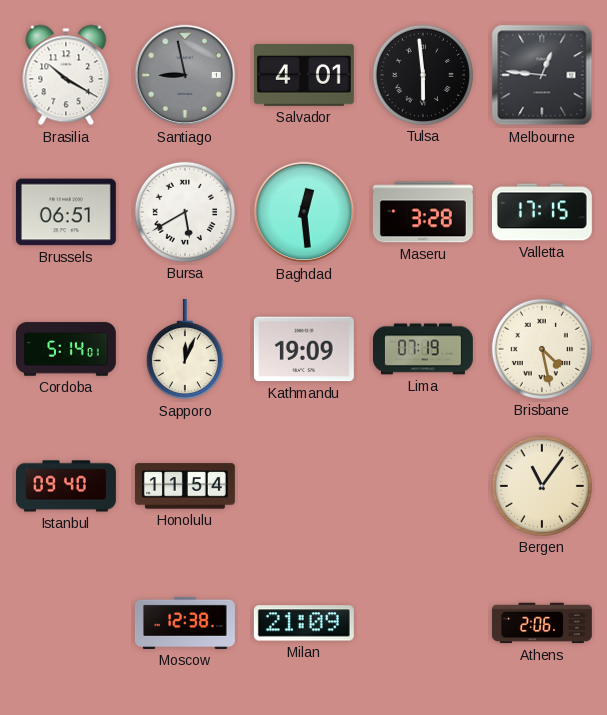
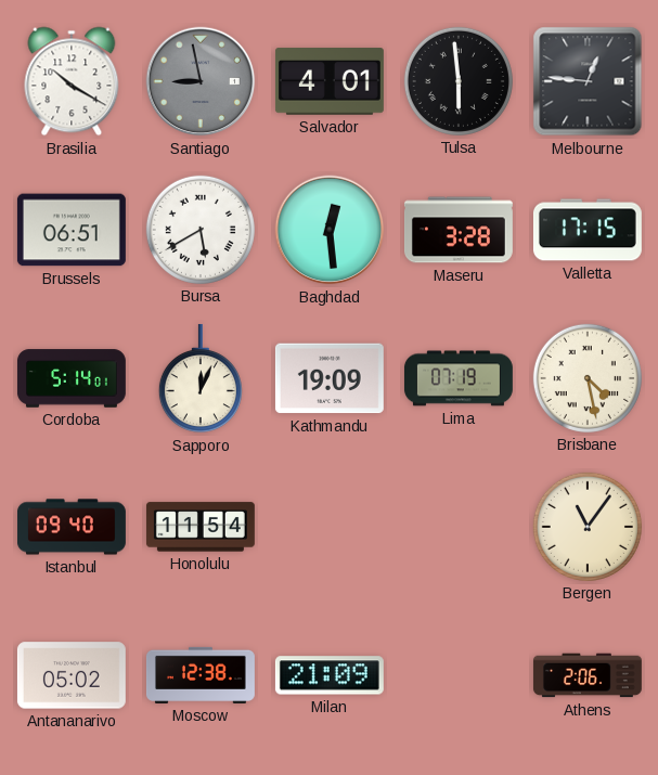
Antananarivo: none -> 05:02 (72, 675)
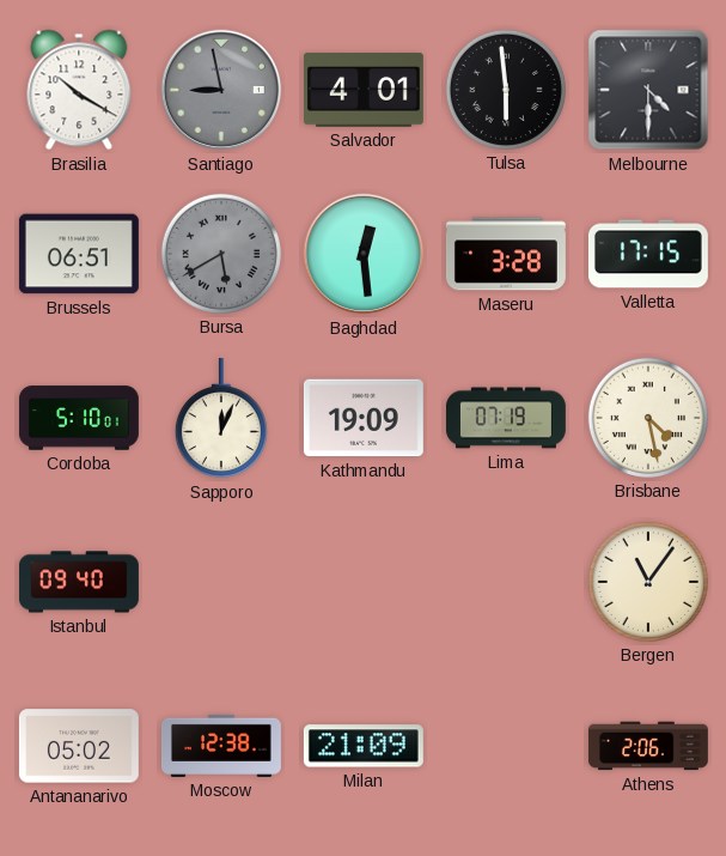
Melbourne: 12:46 -> 4:30 (648, 90)
Bursa dial: white -> grey (221, 254)
Cordoba: 5:14 -> 5:10 (79, 418)
Honolulu: 11:54 -> none (201, 527)
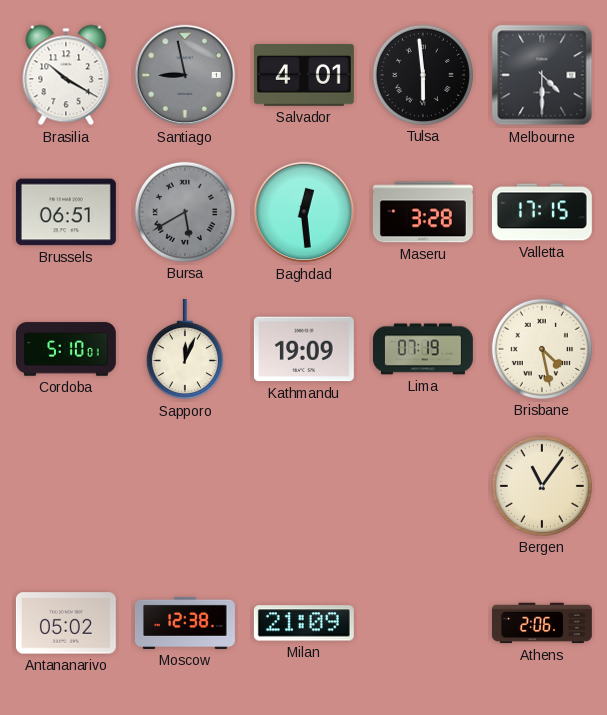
Istanbul: 09:40 -> none (80, 582)
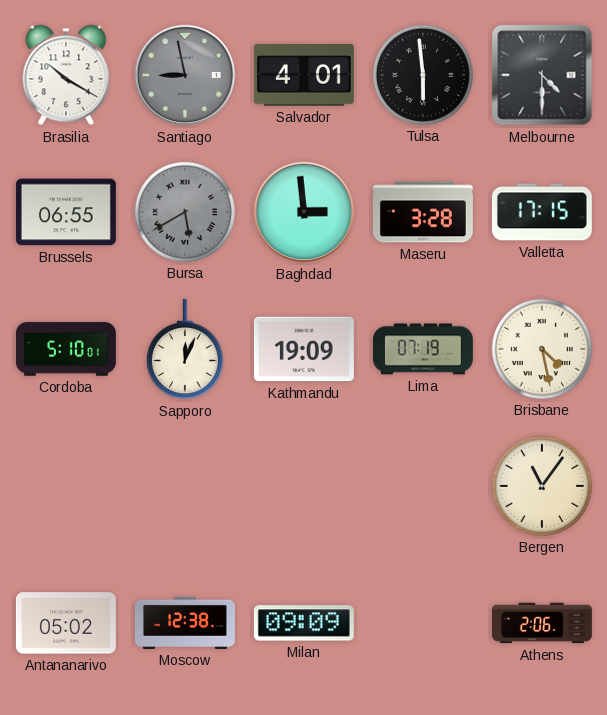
Brussels: 06:51 -> 06:55 (66, 212)
Baghdad: 12:29 -> 2:59 (304, 212)
Milan: 21:09 -> 09:09 (304, 623)
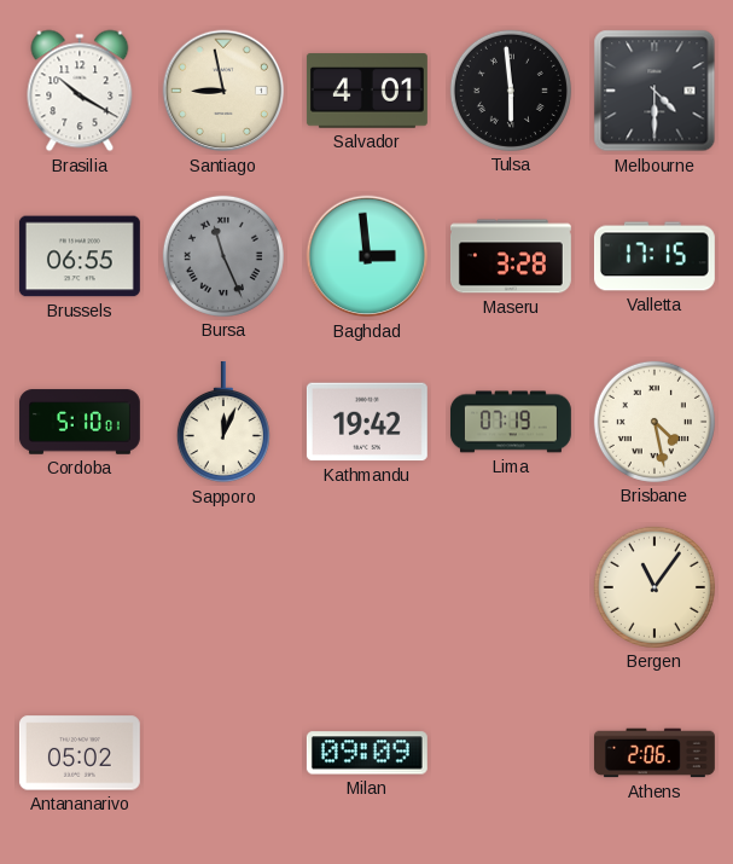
Santiago dial: grey -> cream (223, 91)
Bursa: 5:40 -> 11:26 (223, 256)
Kathmandu: 19:09 -> 19:42 (367, 422)
Moscow: 12:38 -> none (185, 623)
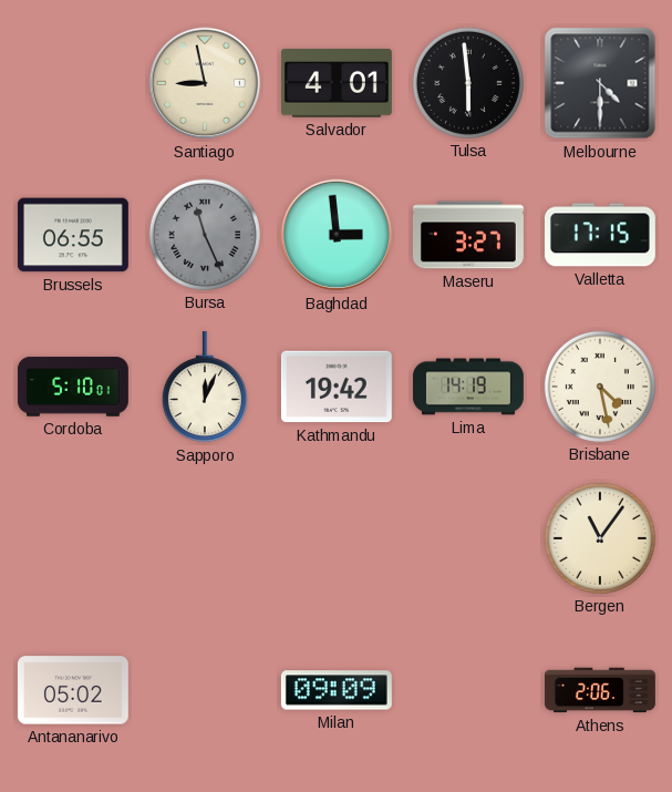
Brasilia: 10:20 -> none (80, 91)
Maseru: 3:28 -> 3:27 (468, 235)
Lima: 07:19 -> 14:19 (468, 387)
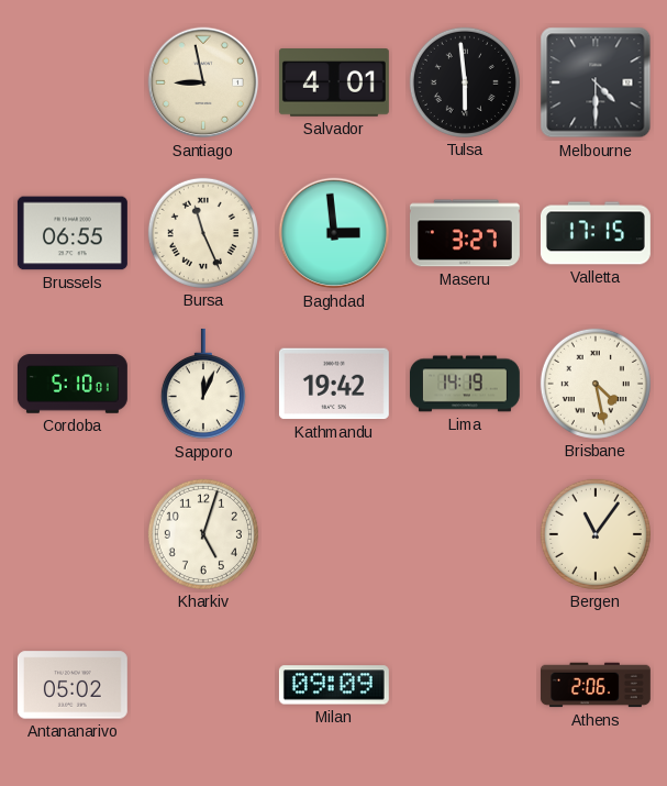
Bursa dial: grey -> cream (203, 233)
Kharkiv: none -> 5:03 (203, 534)
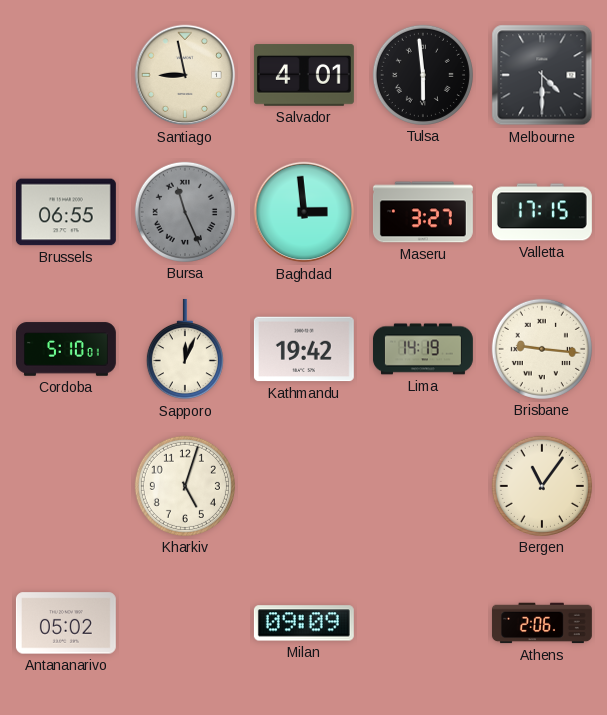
Bursa dial: cream -> grey (185, 212)
Brisbane: 4:28 -> 9:16 (542, 349)
